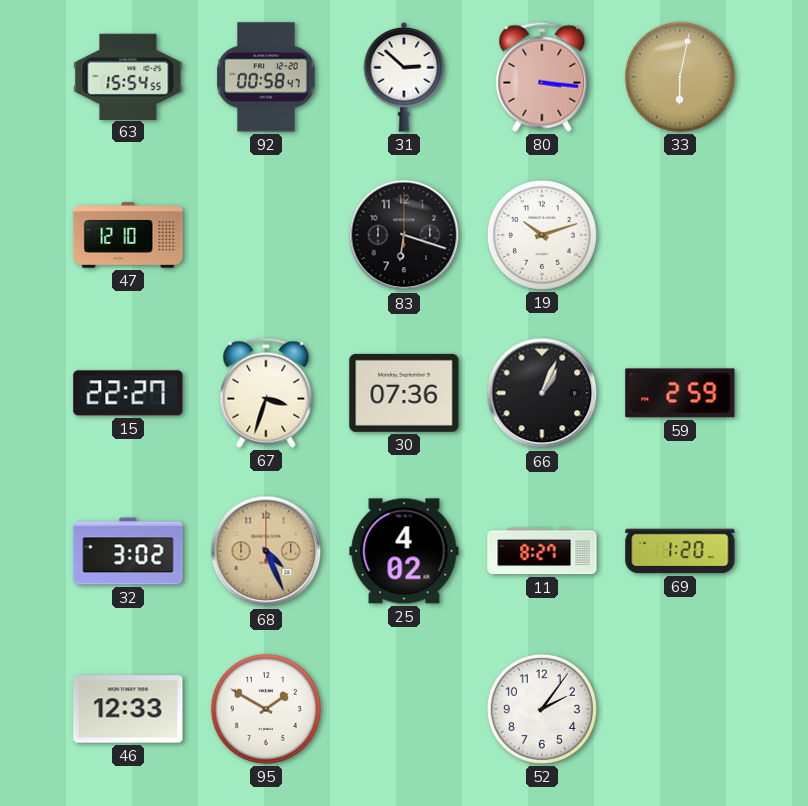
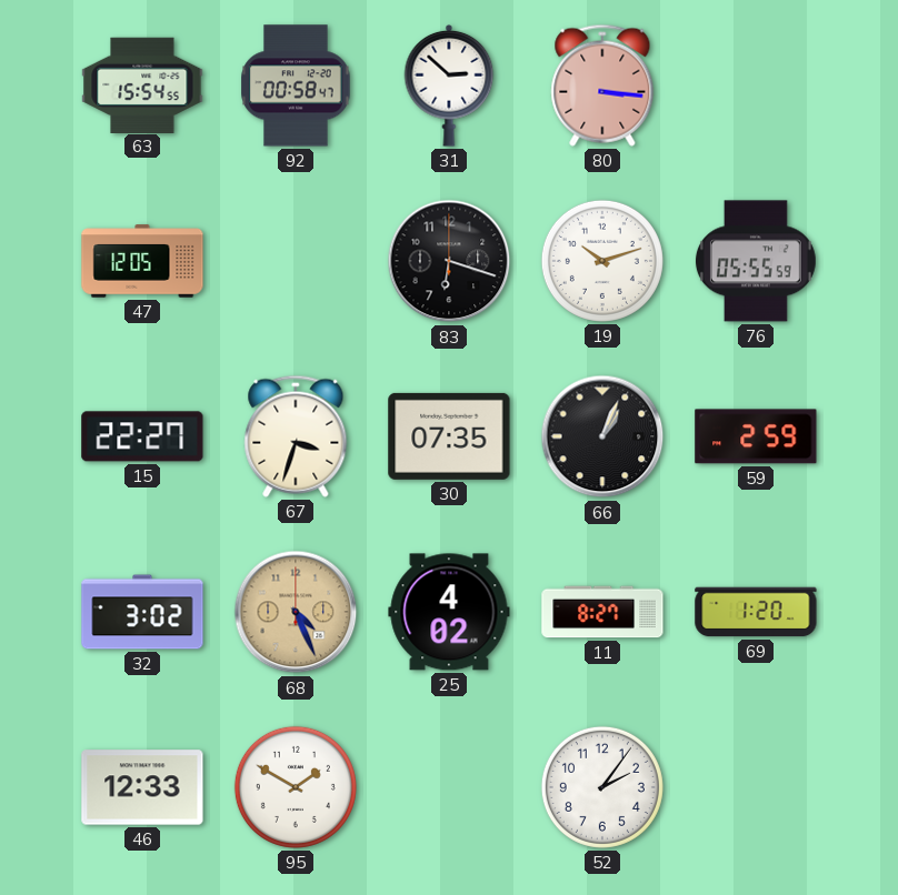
33: 6:02 -> none (680, 77)
47: 12:10 -> 12:05 (142, 261)
76: none -> 05:55 (756, 261)
30: 07:36 -> 07:35 (449, 436)
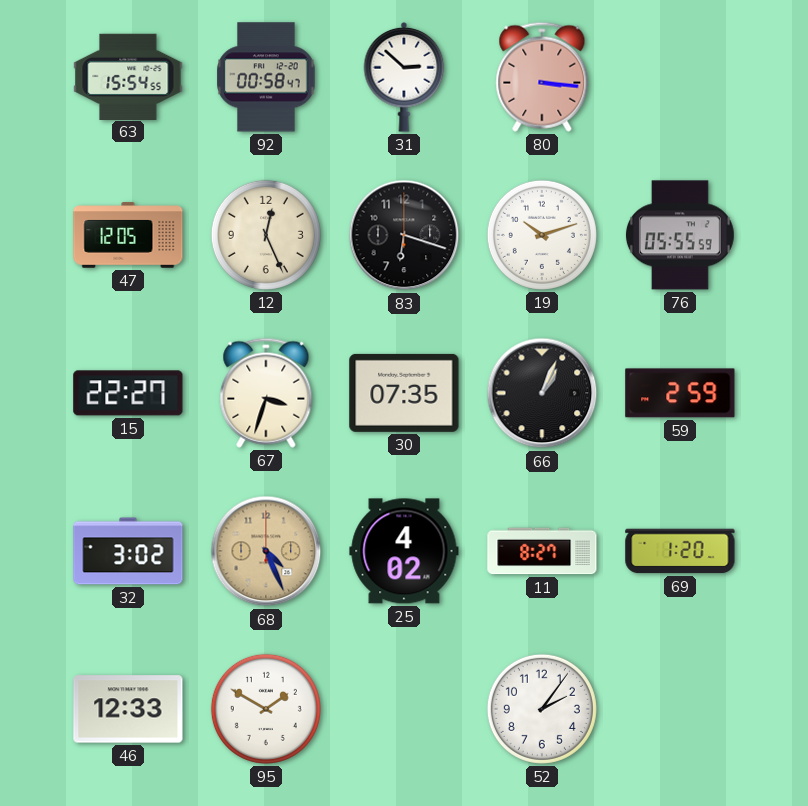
12: none -> 12:26 (266, 235)
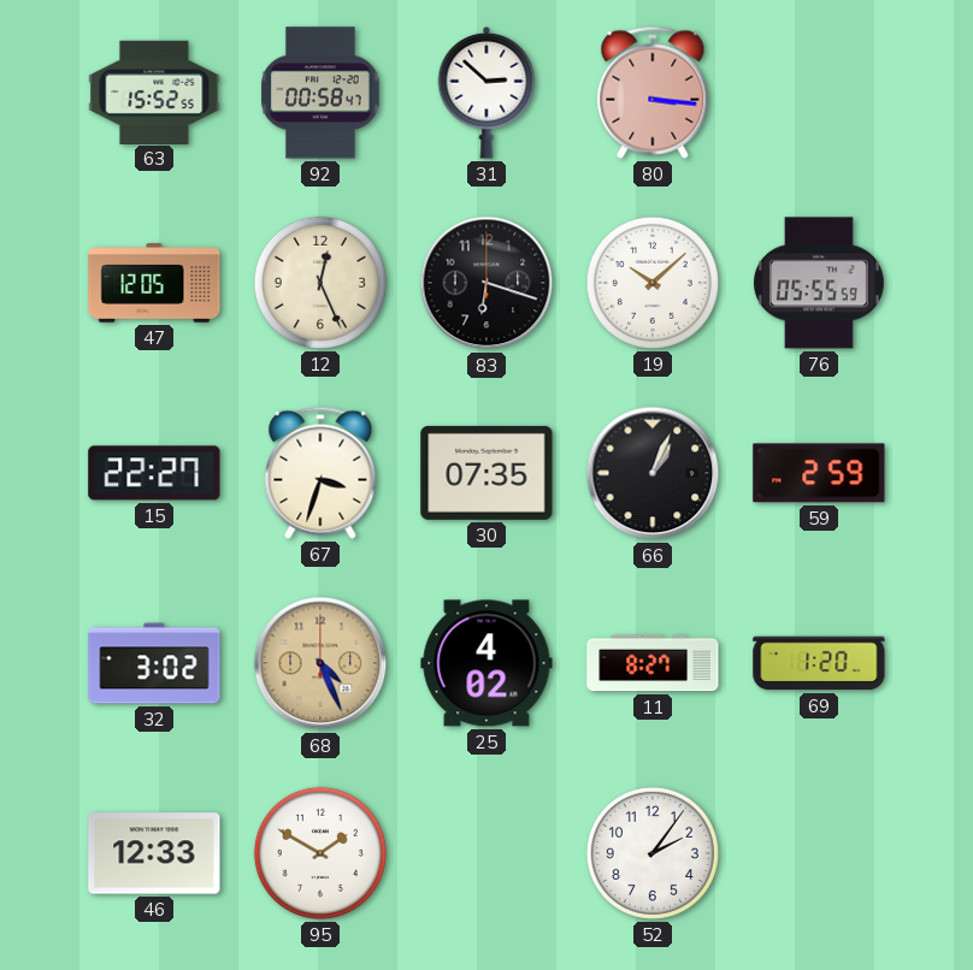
63: 15:54 -> 15:52 (154, 91)
19: 10:12 -> 10:08 (653, 283)
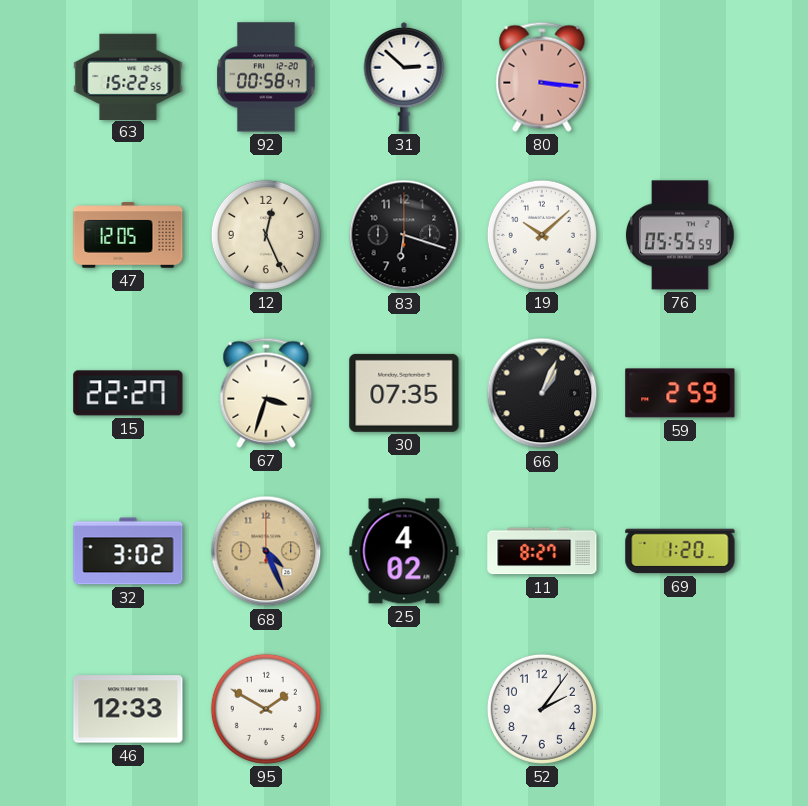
63: 15:52 -> 15:22 (128, 76)
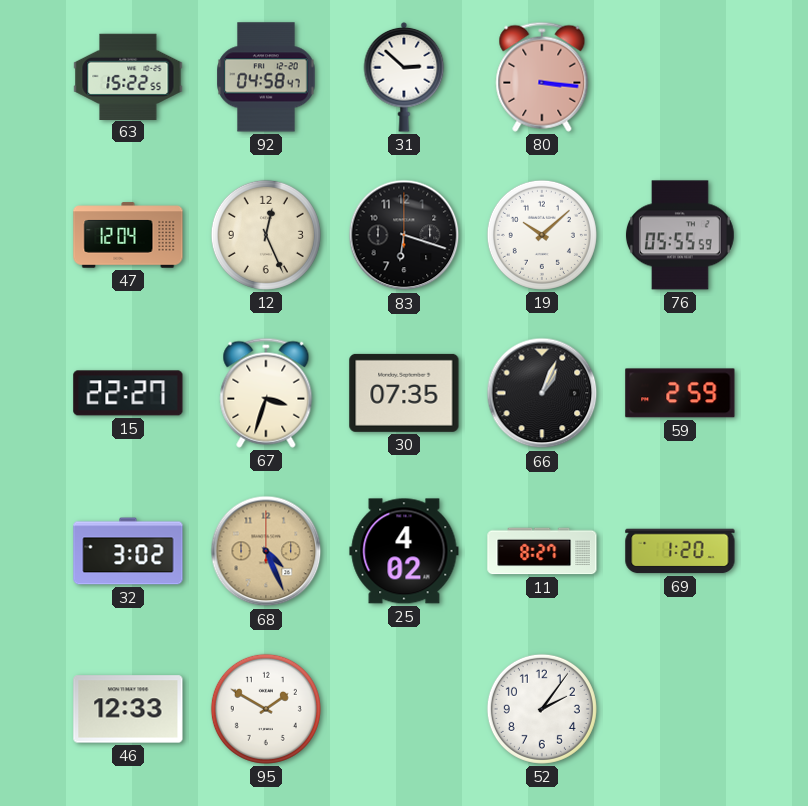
92: 00:58 -> 04:58 (266, 77)
47: 12:05 -> 12:04 (128, 235)
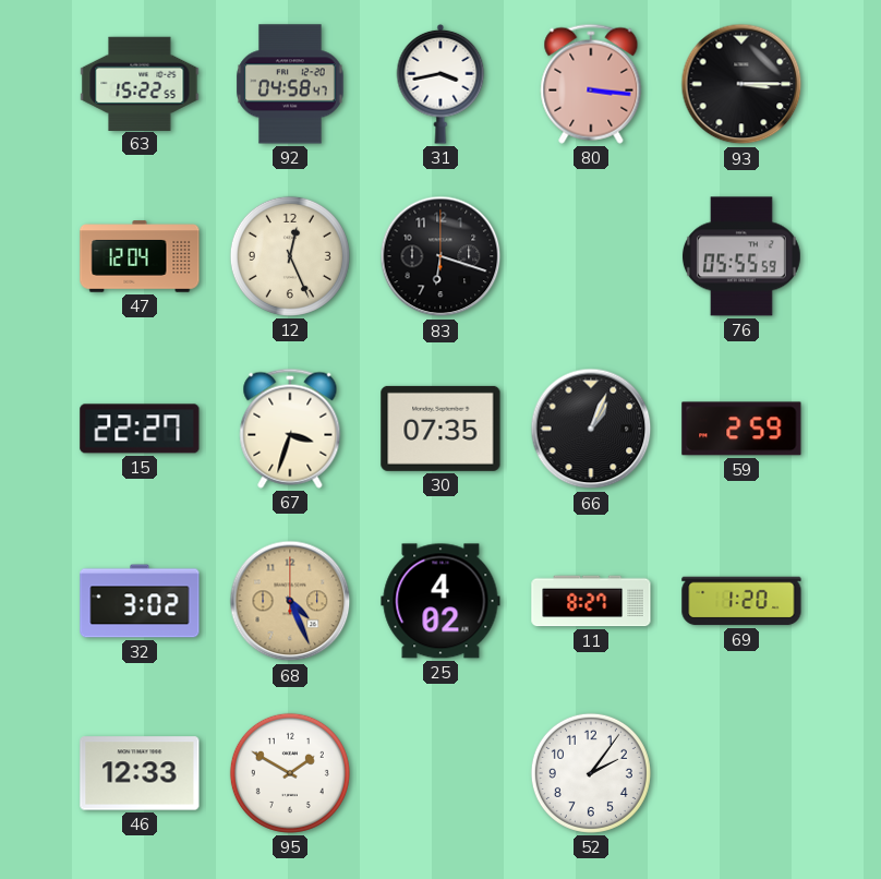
31: 2:52 -> 3:43 (440, 84)
93: none -> 3:15 (741, 84)
19: 10:08 -> none (542, 235)
